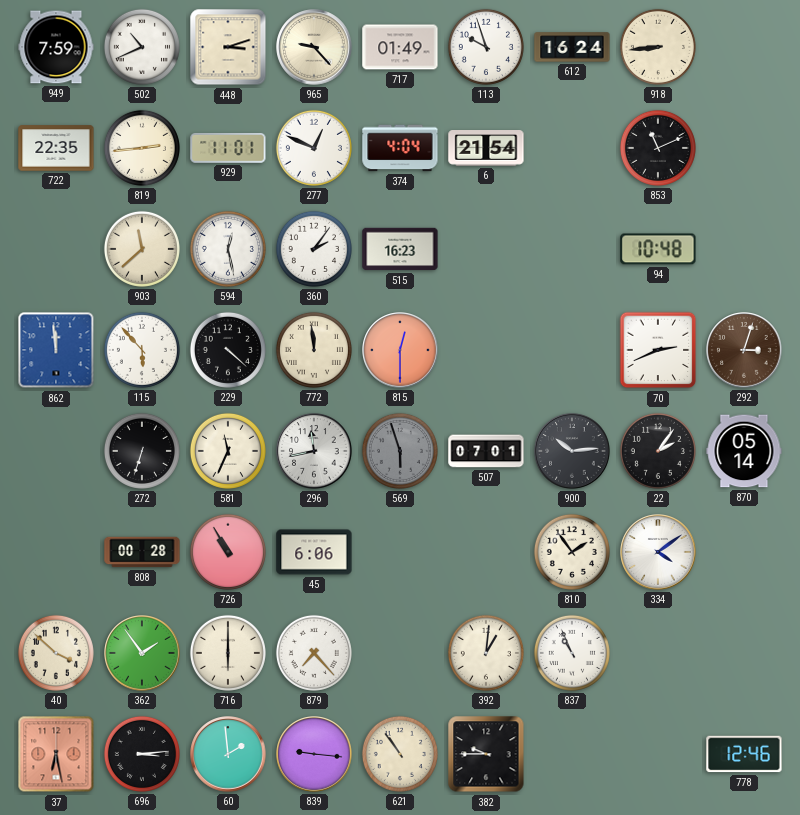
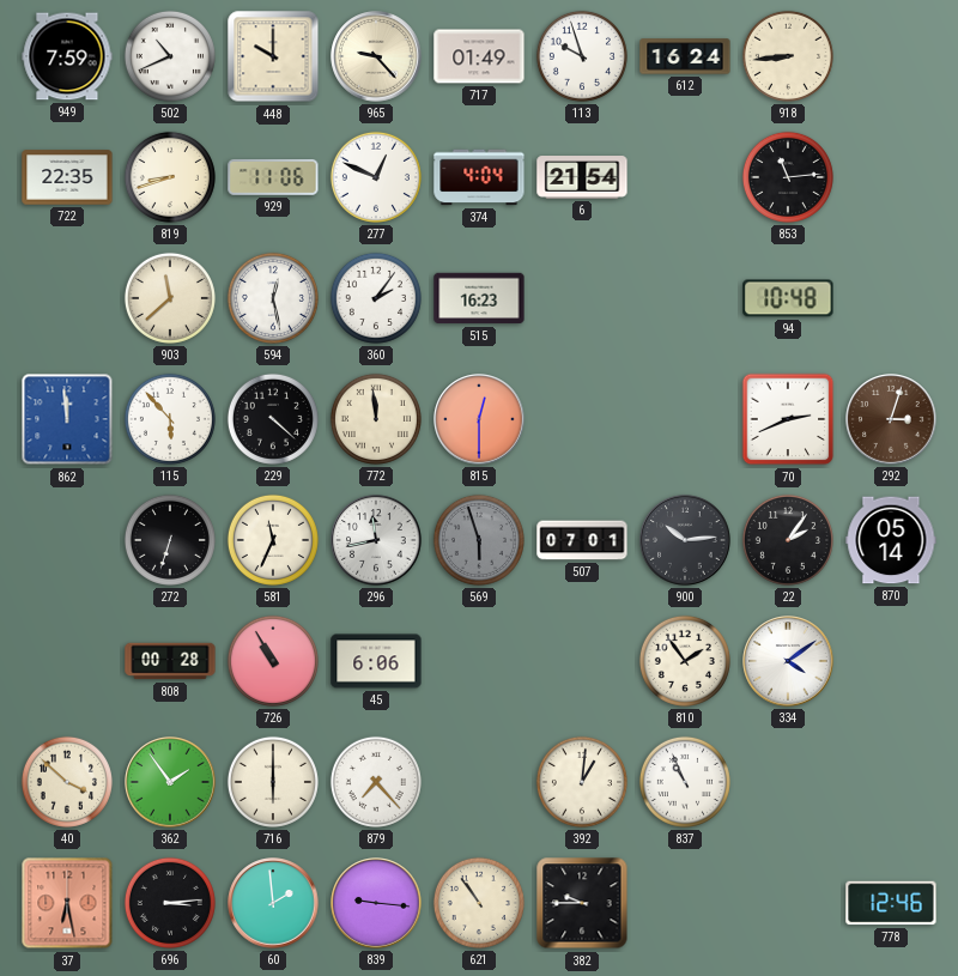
448: 3:12 -> 10:00 (273, 56)
819: 2:44 -> 8:42 (170, 177)
929: 11:01 -> 11:06 (273, 177)
853: 11:11 -> 11:14 (788, 177)
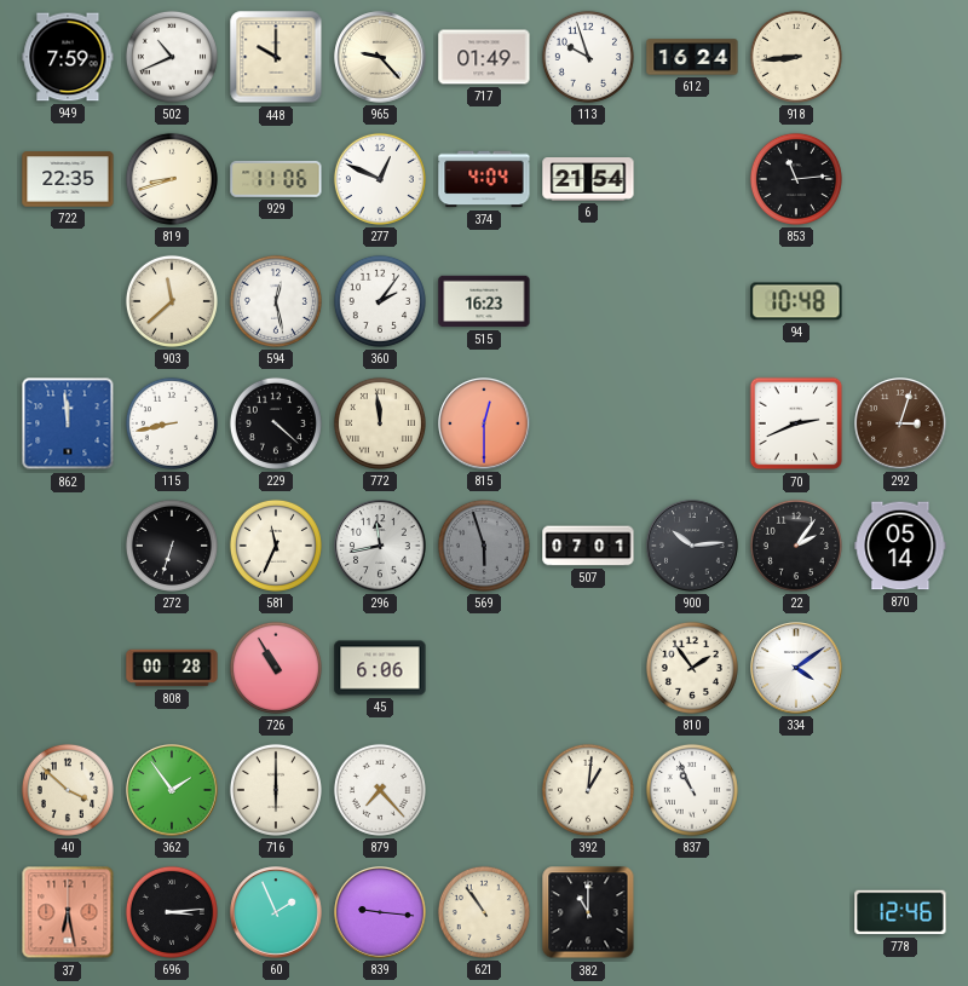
115: 5:53 -> 8:43 (172, 423)
60: 1:59 -> 1:56 (276, 912)
382: 9:45 -> 11:00 (588, 912)
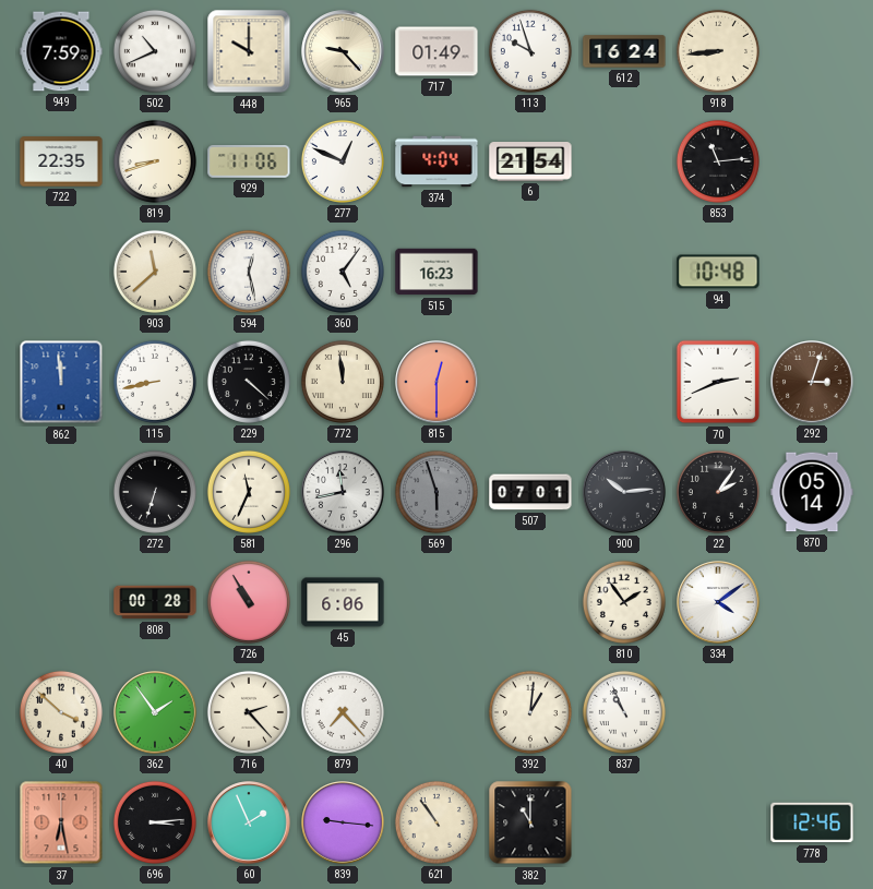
360: 2:06 -> 5:06 (343, 272)
716: 6:00 -> 2:23 (249, 712)
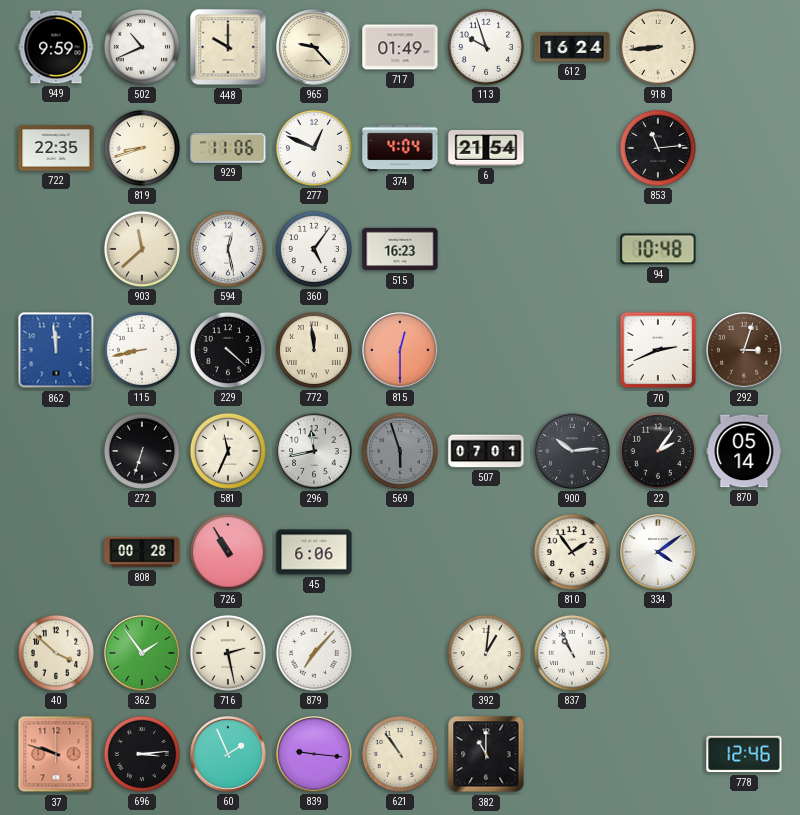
949: 7:59 -> 9:59 (56, 47)
716: 2:23 -> 2:28 (228, 653)
879: 7:23 -> 7:07 (314, 653)
37: 6:28 -> 9:48 (56, 754)
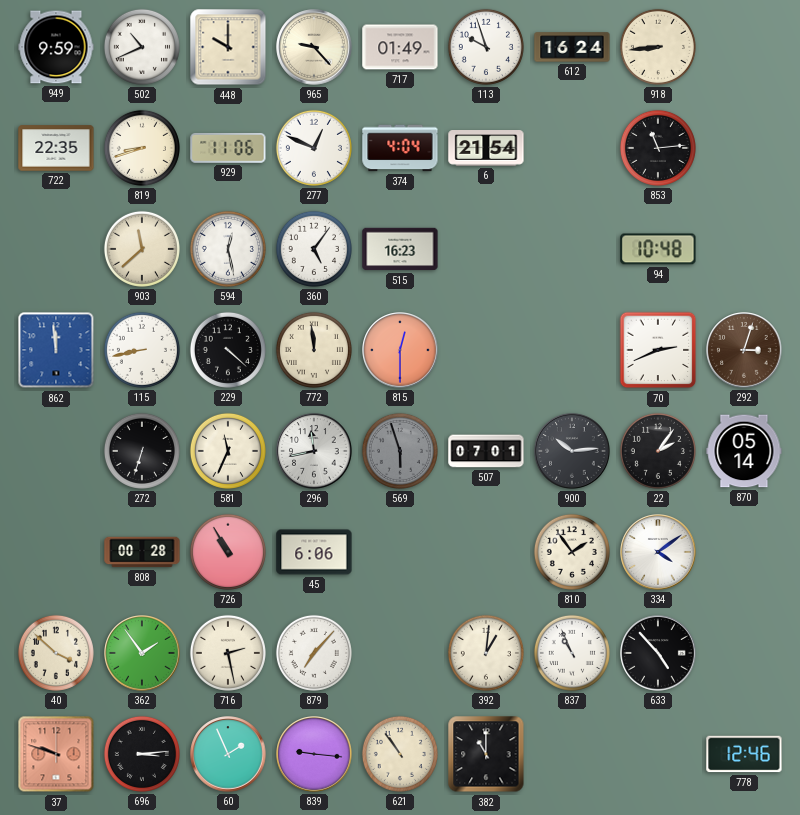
633: none -> 4:53 (658, 653)
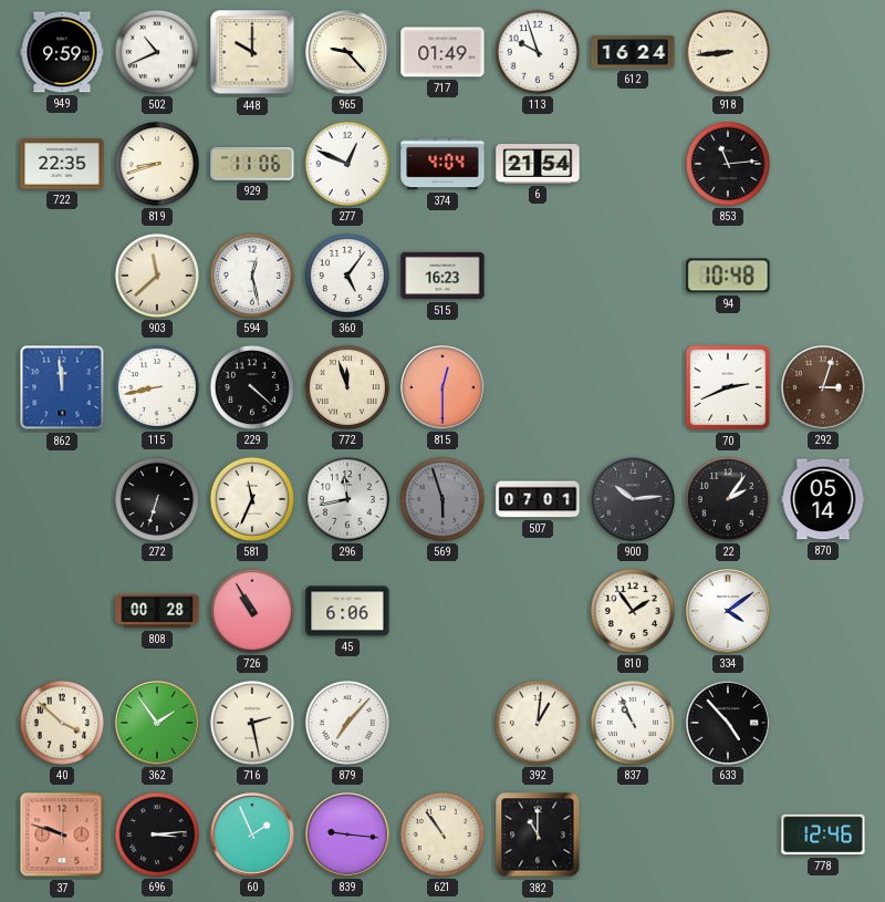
772: 11:59 -> 11:57 (347, 387)
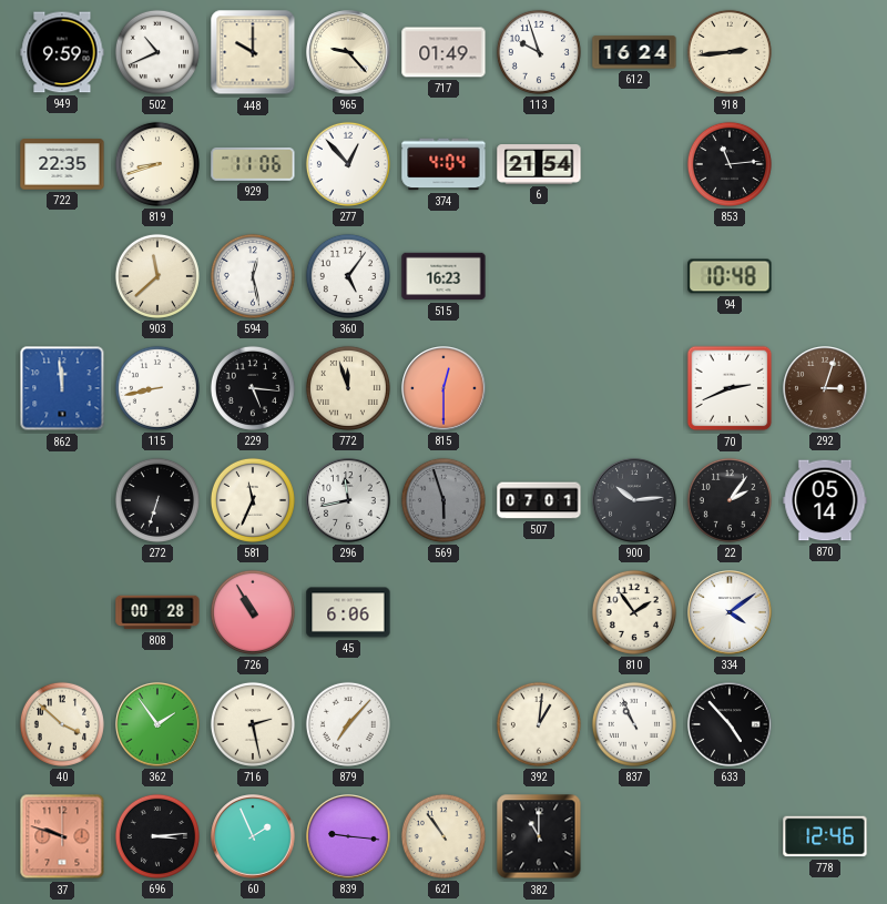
918: 8:44 -> 2:44 (730, 52)
277: 12:49 -> 12:53 (348, 164)
229: 4:22 -> 5:16 (253, 388)
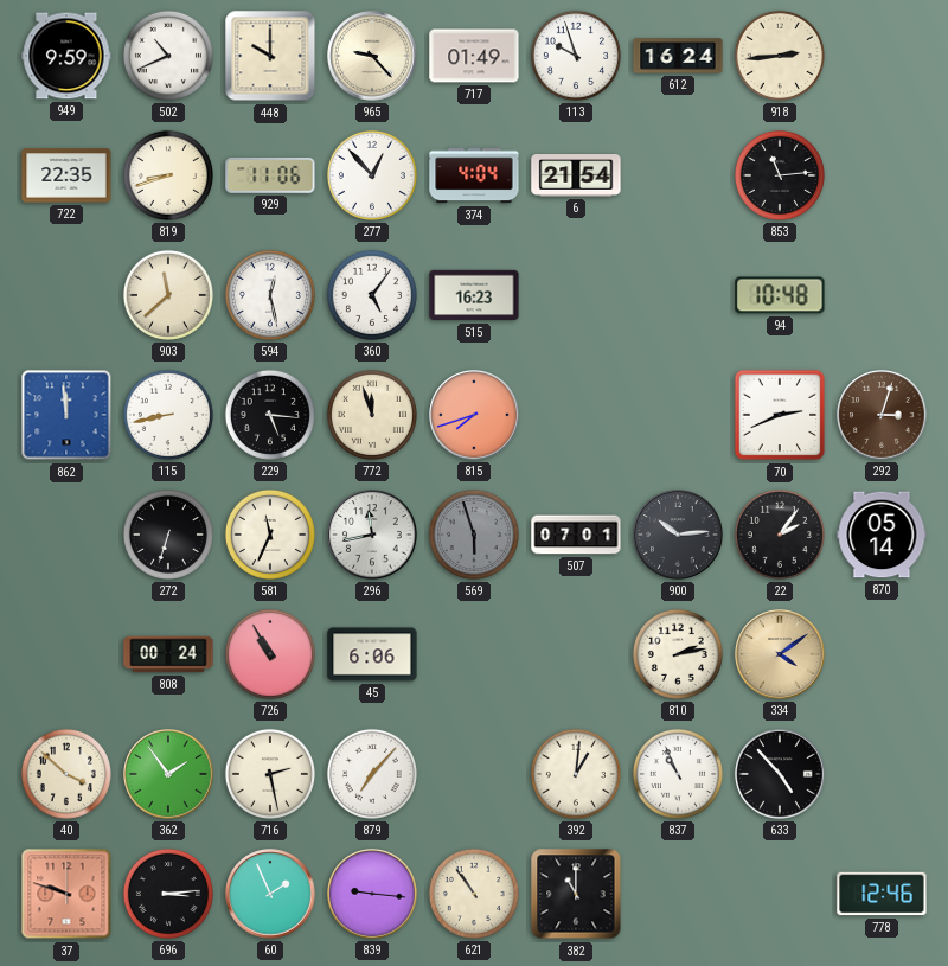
815: 12:30 -> 7:42 (474, 415)
808: 00:28 -> 00:24 (168, 654)
810: 1:54 -> 2:13 (678, 654)
334 dial: white -> champagne (780, 654)
